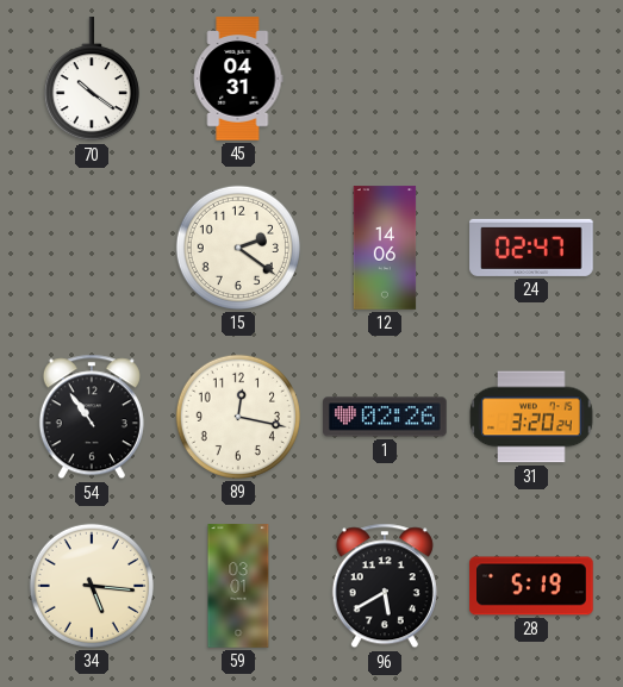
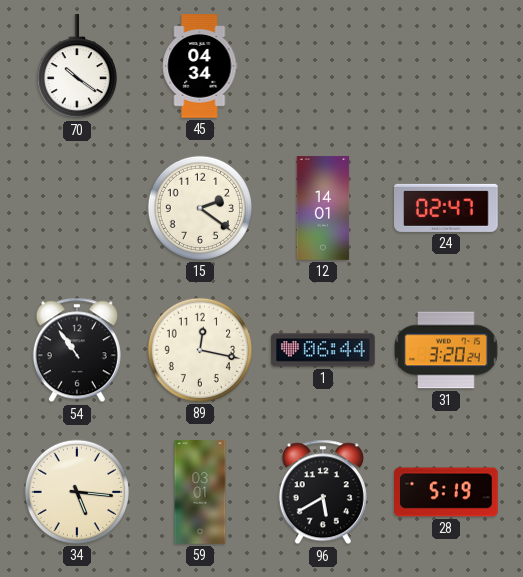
45: 04:31 -> 04:34 (200, 66)
12: 14:06 -> 14:01 (323, 208)
1: 02:26 -> 06:44 (323, 350)
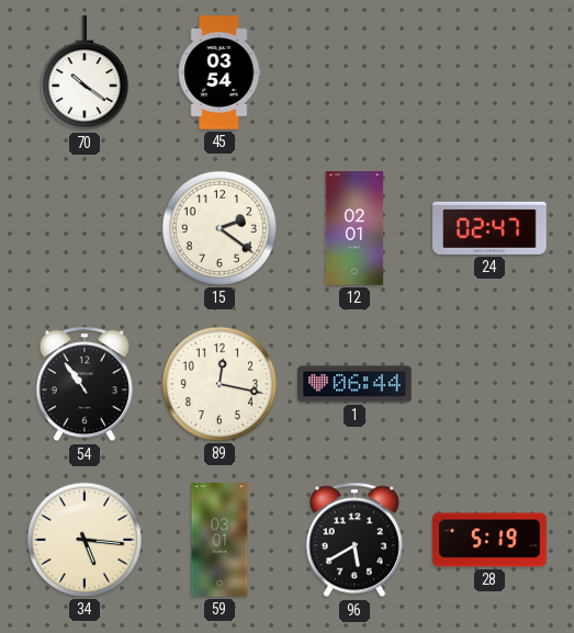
45: 04:34 -> 03:54 (220, 72)
12: 14:01 -> 02:01 (354, 228)
31: 3:20 -> none (446, 350)
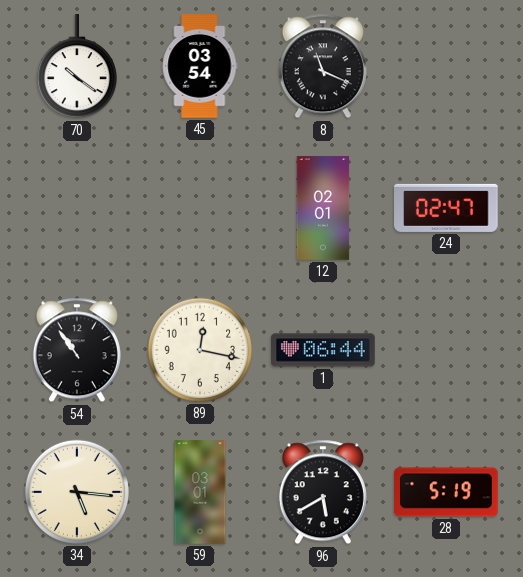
8: none -> 11:19 (323, 66)
15: 2:21 -> none (220, 228)
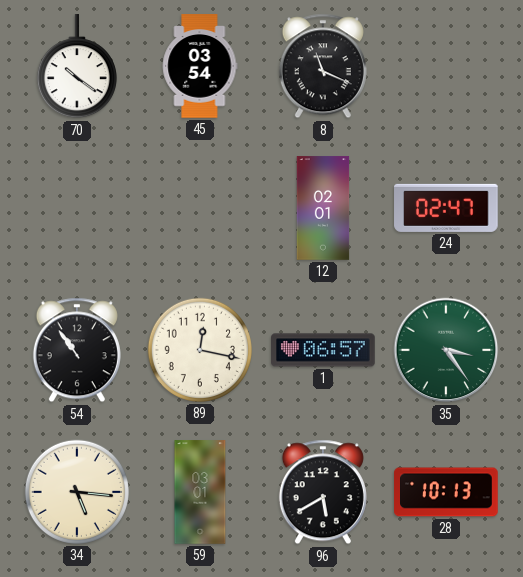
1: 06:44 -> 06:57 (323, 350)
35: none -> 3:24 (446, 350)
28: 5:19 -> 10:13 (446, 492)
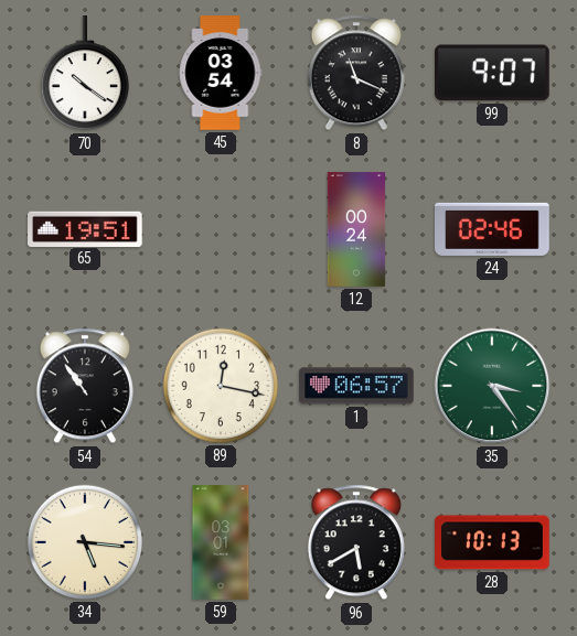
99: none -> 9:07 (493, 73)
65: none -> 19:51 (85, 228)
12: 02:01 -> 00:24 (356, 229)
24: 02:47 -> 02:46 (492, 229)
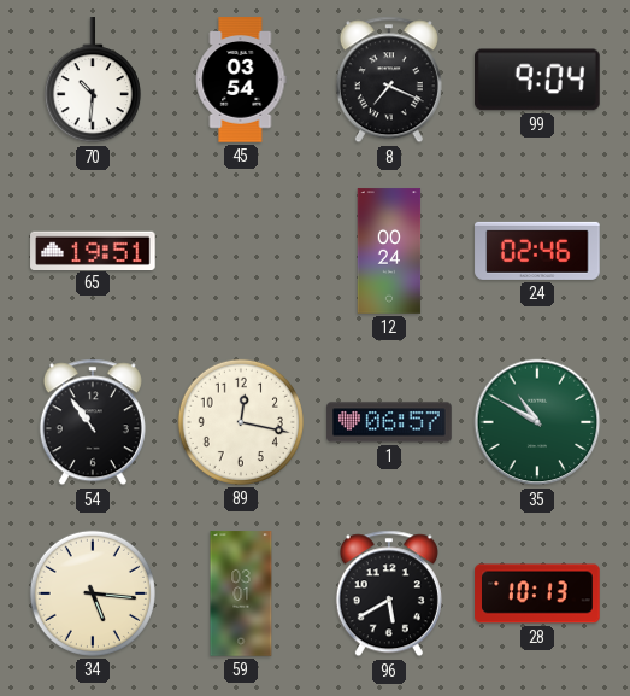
70: 10:21 -> 10:31 (93, 81)
8: 11:19 -> 7:19 (389, 80)
99: 9:07 -> 9:04 (538, 80)
35: 3:24 -> 10:50 (537, 422)
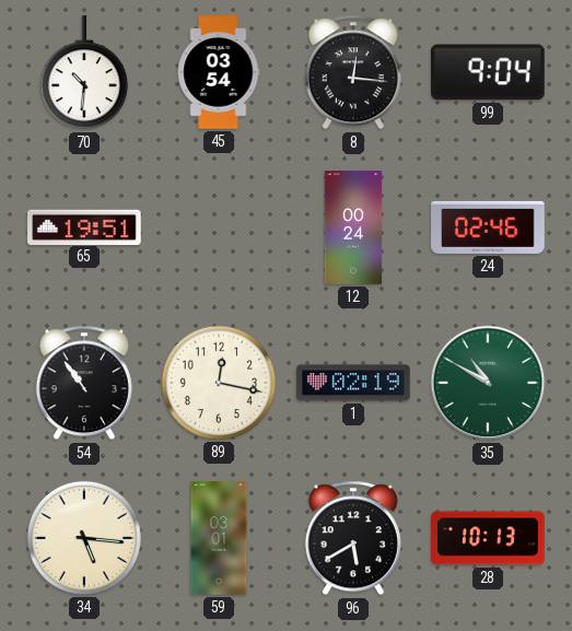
8: 7:19 -> 12:16 (353, 72)
1: 06:57 -> 02:19 (353, 383)
